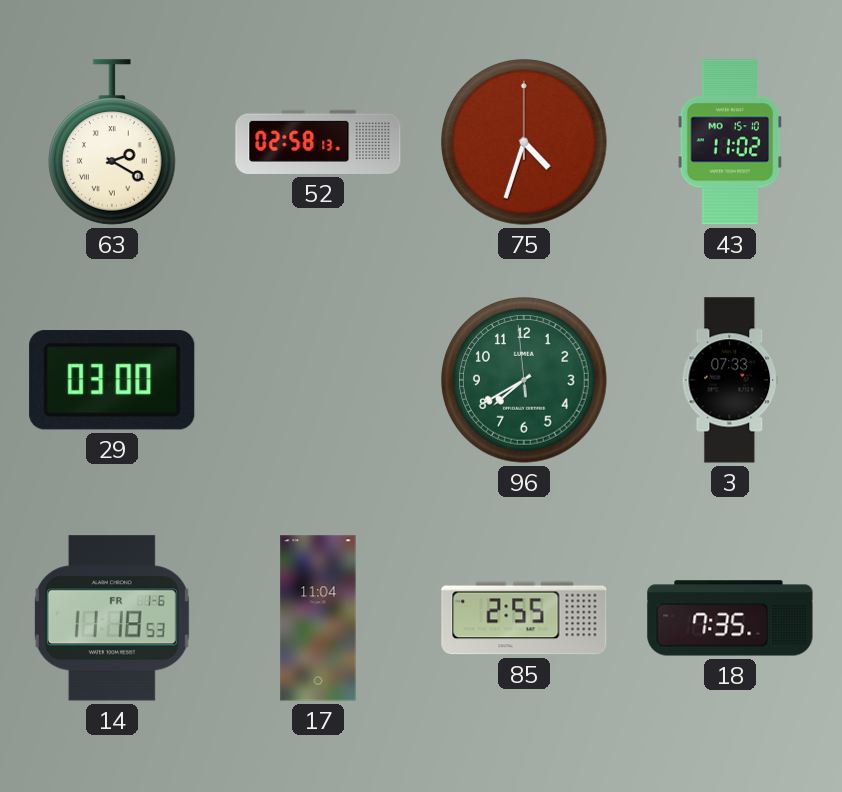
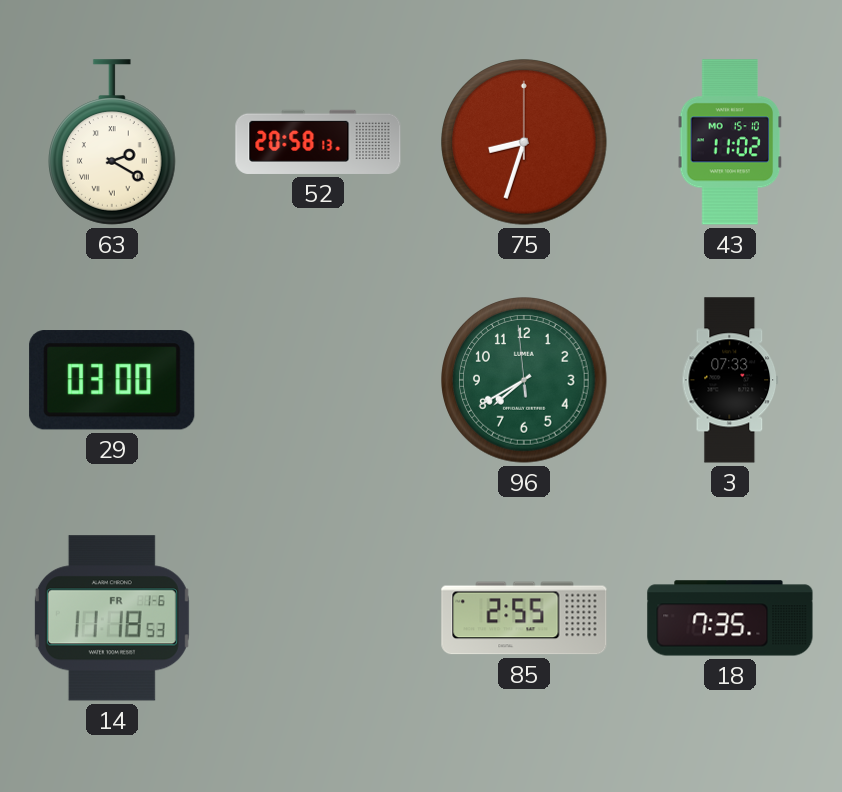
52: 02:58 -> 20:58 (318, 142)
75: 4:33 -> 8:33 (524, 142)
17: 11:04 -> none (318, 618)
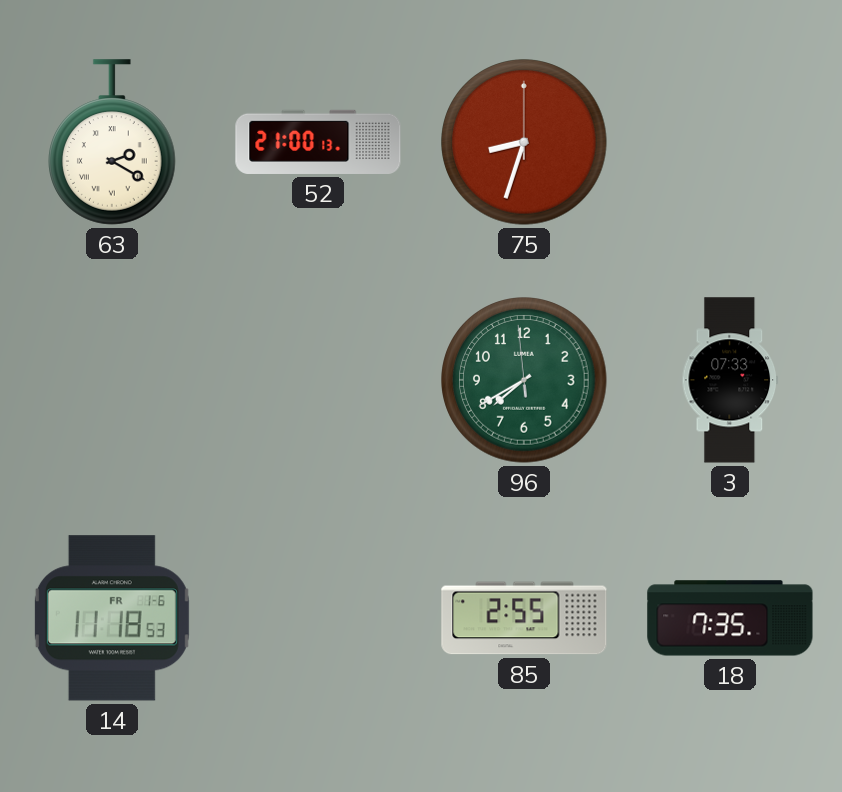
52: 20:58 -> 21:00 (318, 142)
43: 11:02 -> none (730, 142)
29: 03:00 -> none (112, 380)
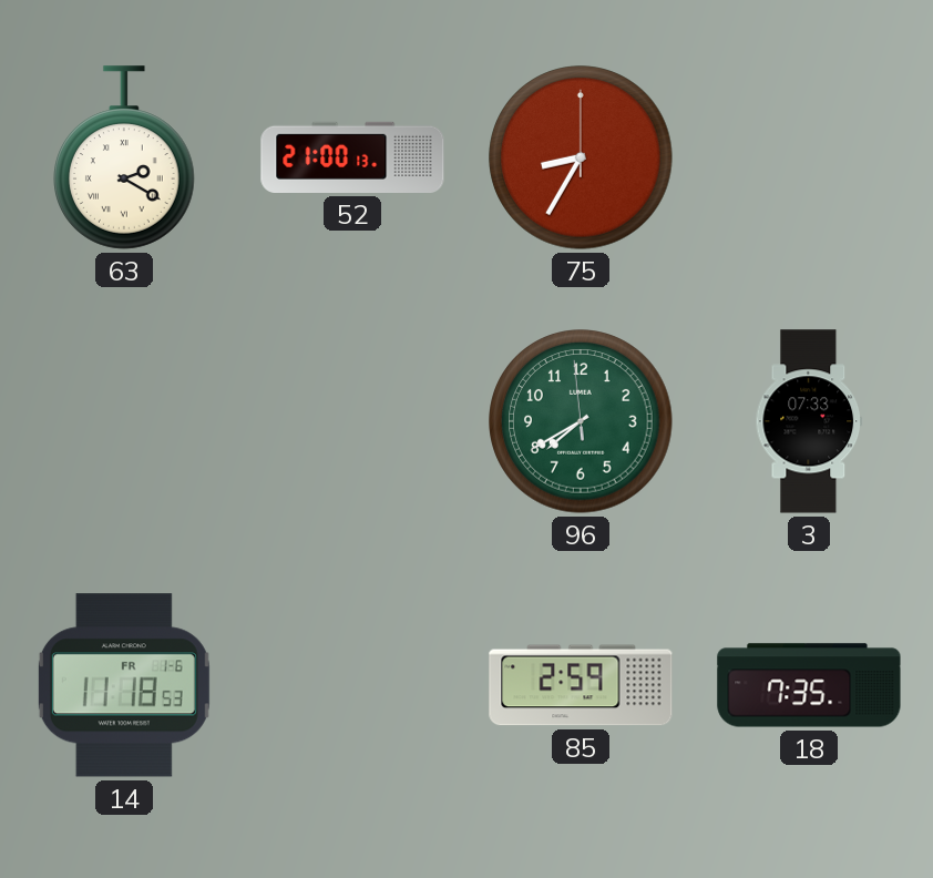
75: 8:33 -> 8:35 (581, 157)
85: 2:55 -> 2:59 (581, 685)
